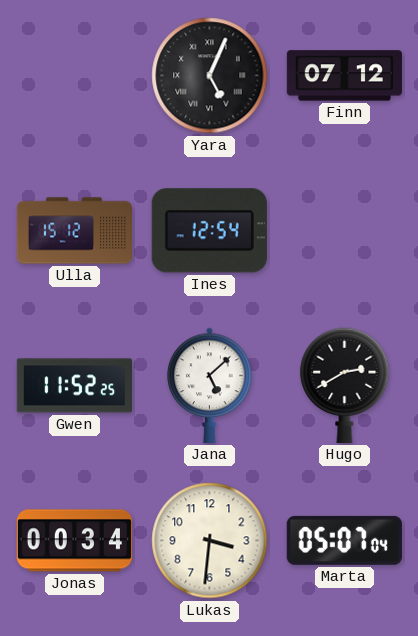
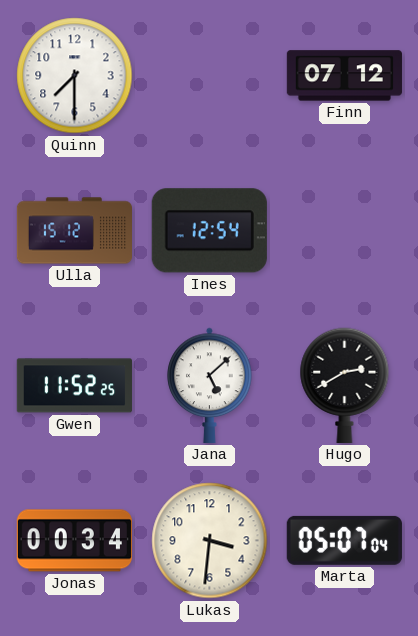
Quinn: none -> 7:30 (75, 76)
Yara: 5:04 -> none (210, 76)
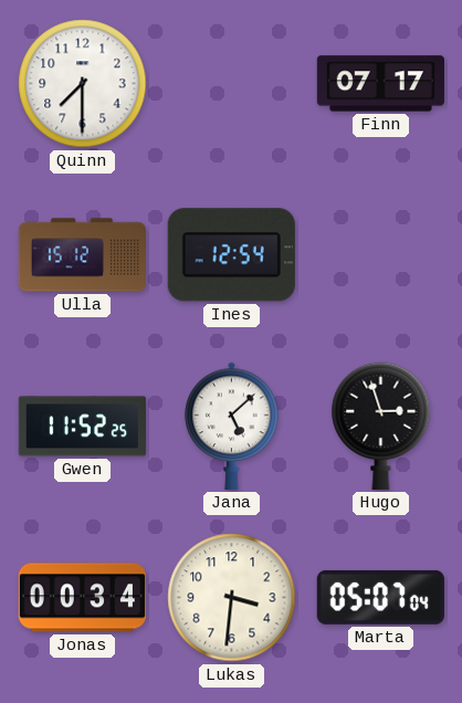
Finn: 07:12 -> 07:17 (380, 84)
Hugo: 2:40 -> 2:57 (381, 426)
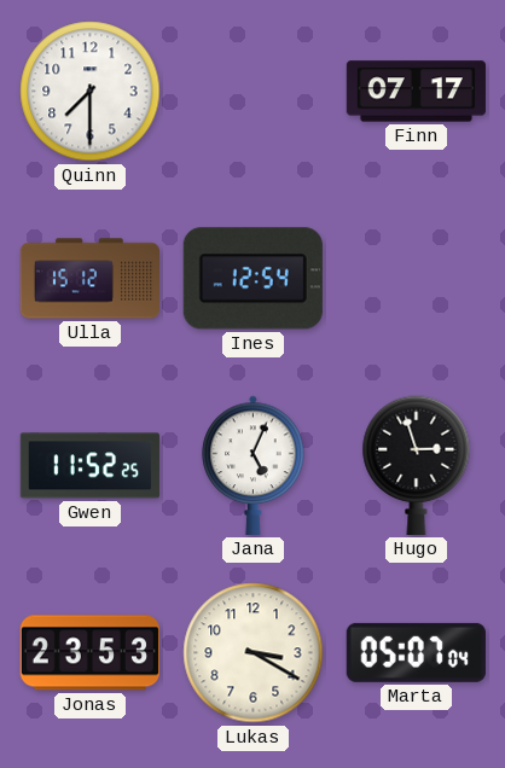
Jana: 5:08 -> 5:04 (254, 465)
Jonas: 00:34 -> 23:53 (89, 653)
Lukas: 3:31 -> 3:20 (254, 653)
